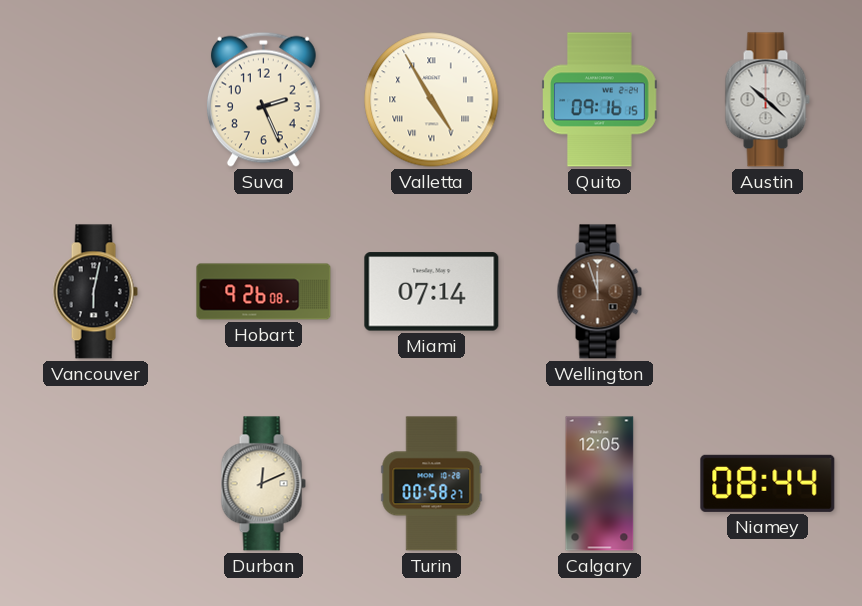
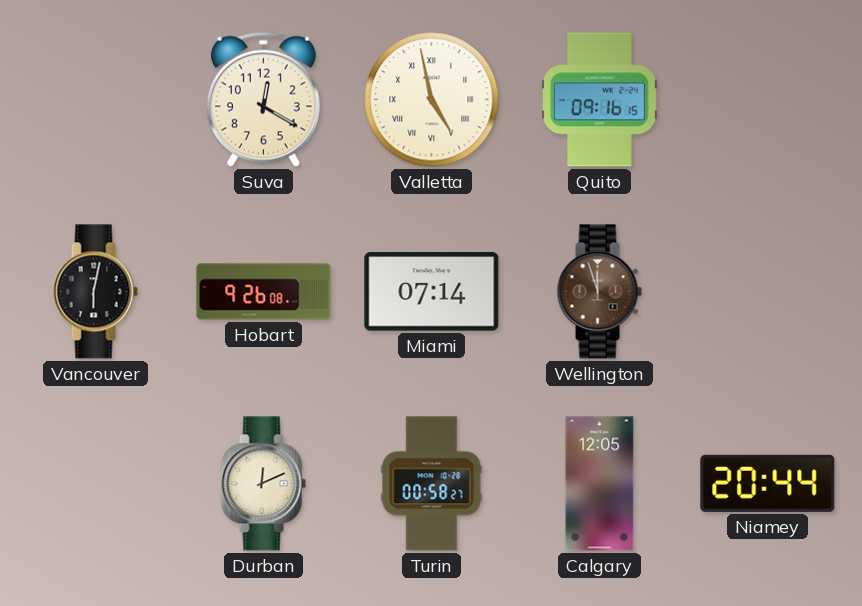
Suva: 2:26 -> 12:20 (263, 99)
Valletta: 4:55 -> 4:58 (432, 100)
Austin: 10:22 -> none (767, 100)
Niamey: 08:44 -> 20:44 (768, 483)
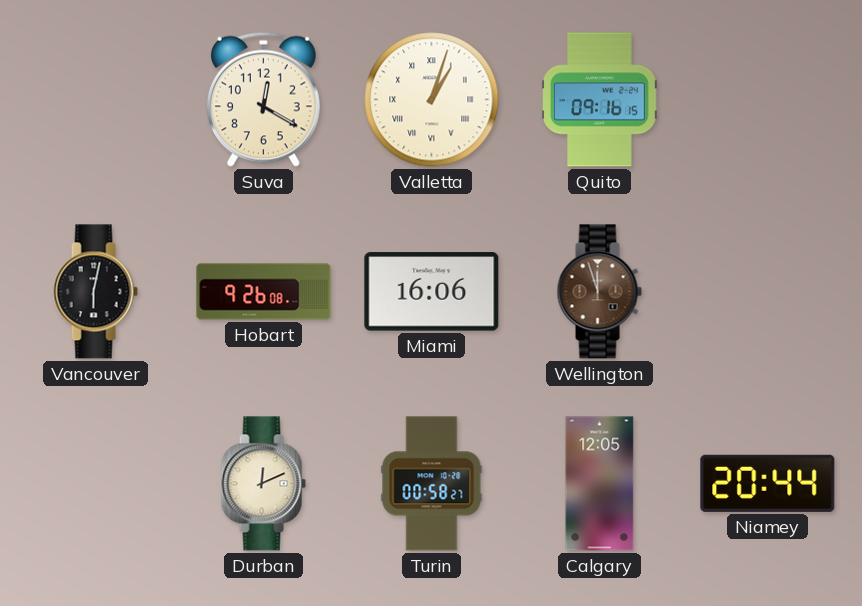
Valletta: 4:58 -> 1:03 (432, 100)
Miami: 07:14 -> 16:06 (432, 292)
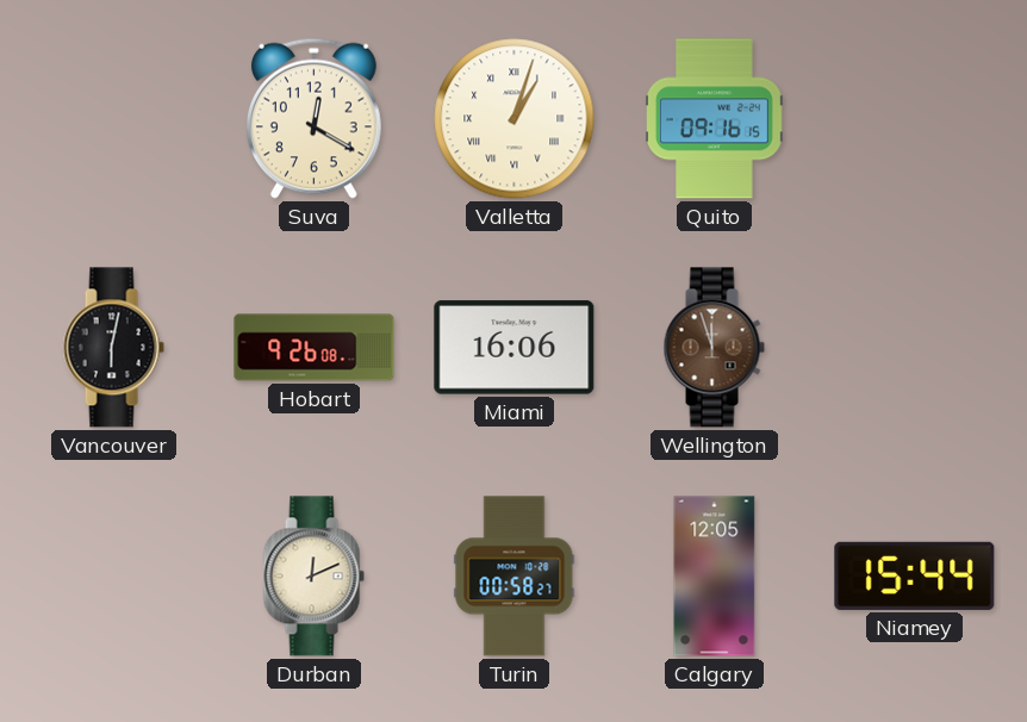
Niamey: 20:44 -> 15:44 (915, 575)
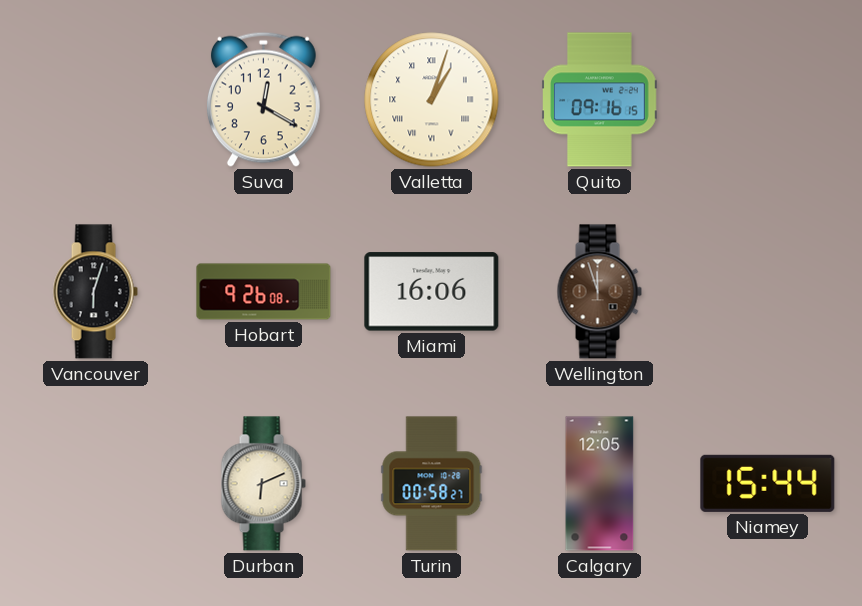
Vancouver: 6:02 -> 6:03 (95, 292)
Durban: 12:11 -> 6:11 (263, 484)
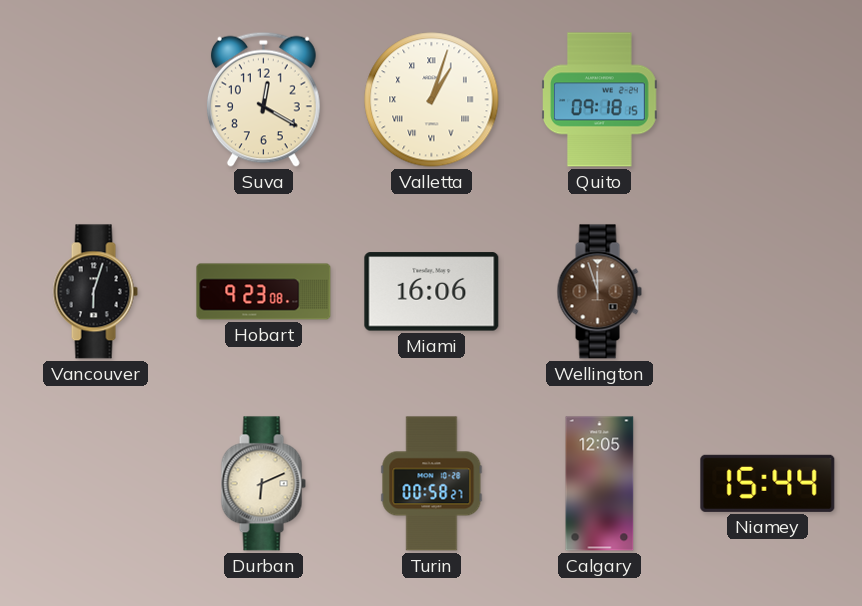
Quito: 09:16 -> 09:18 (600, 100)
Hobart: 9:26 -> 9:23 (264, 292)
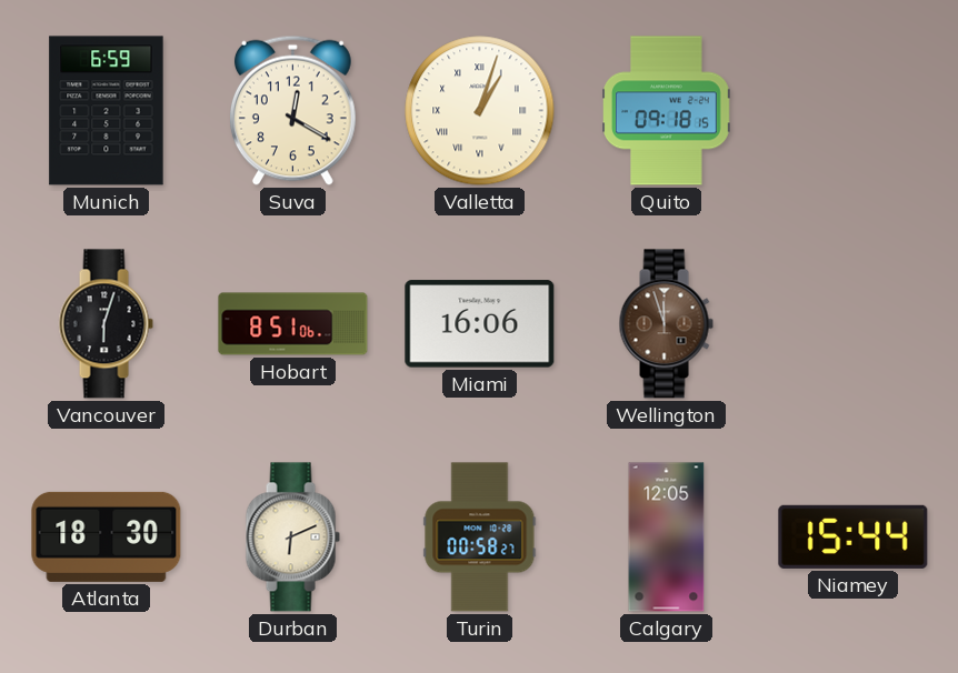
Munich: none -> 6:59 (107, 111)
Hobart: 9:23 -> 8:51 (293, 324)
Atlanta: none -> 18:30 (107, 536)
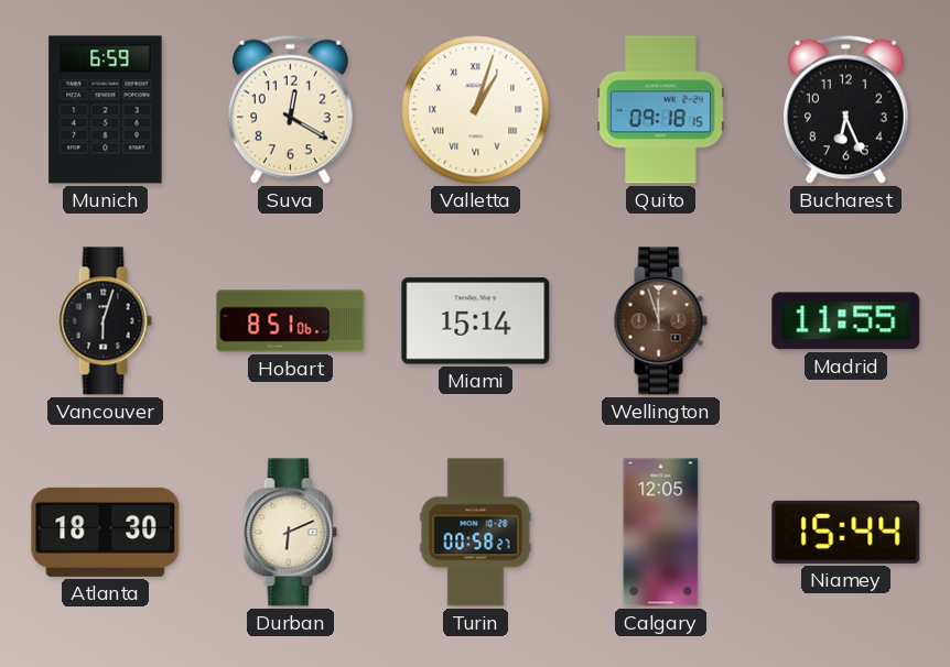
Bucharest: none -> 6:26 (845, 109)
Miami: 16:06 -> 15:14 (476, 321)
Madrid: none -> 11:55 (846, 321)
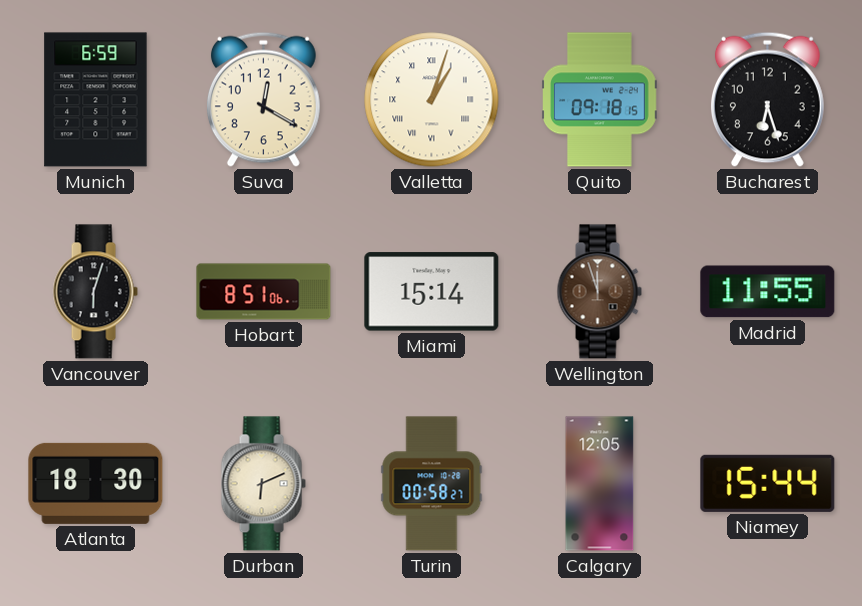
Bucharest: 6:26 -> 6:27 (767, 99)
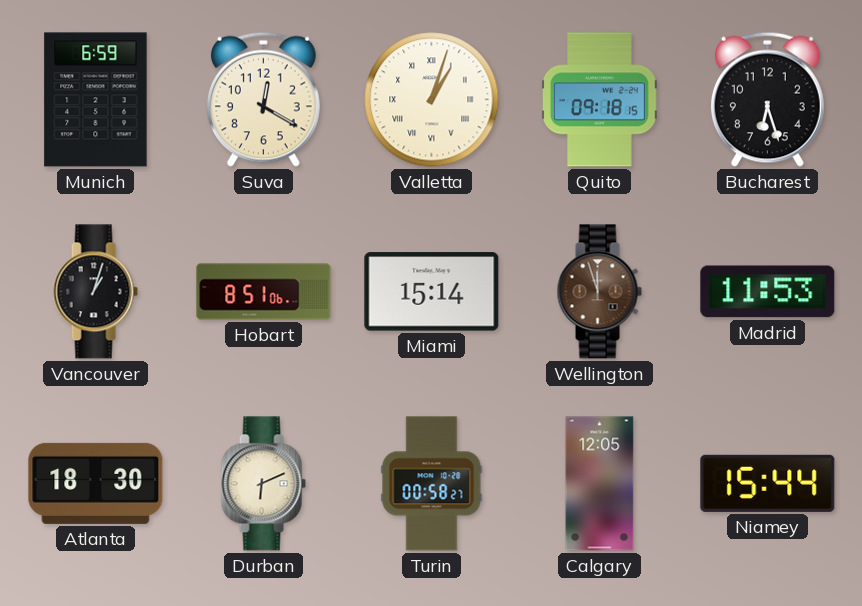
Vancouver: 6:03 -> 1:03 (95, 292)
Madrid: 11:55 -> 11:53 (768, 292)
